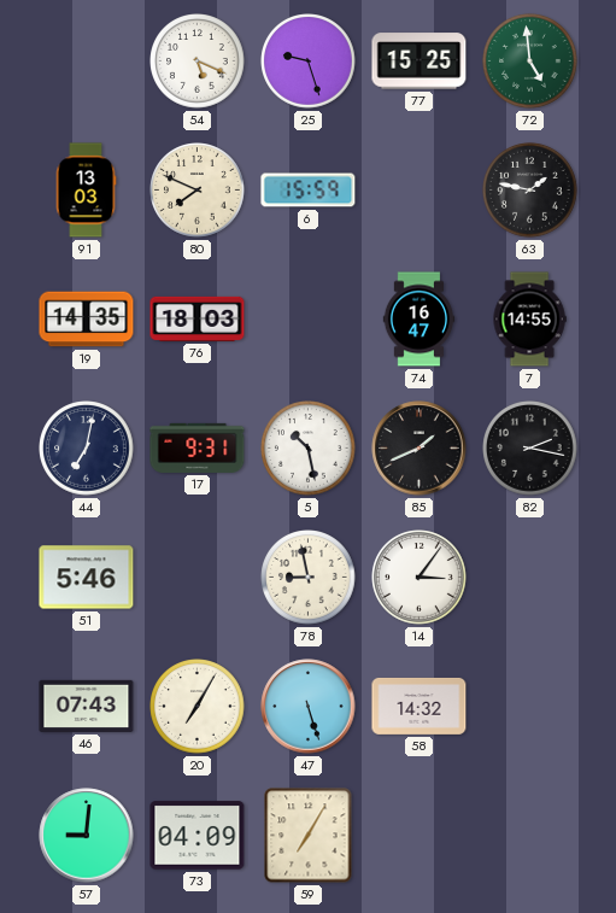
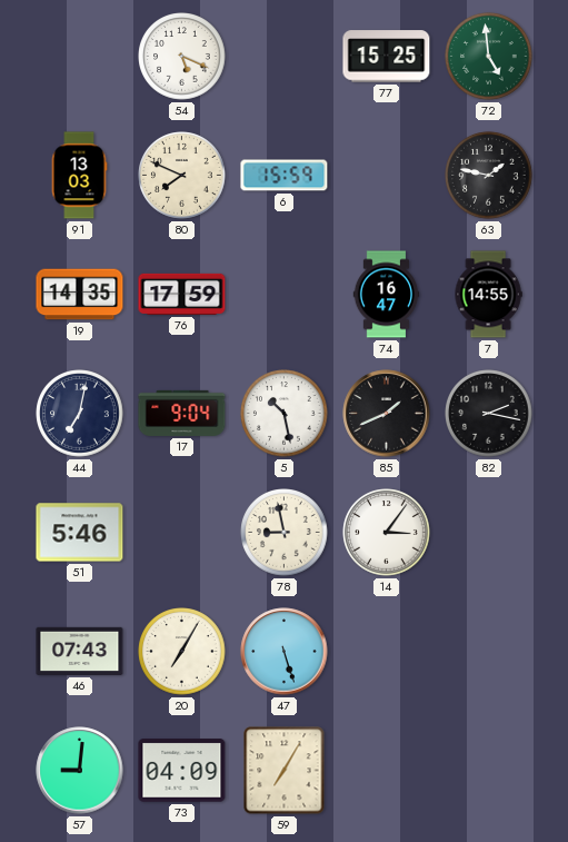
25: 9:27 -> none (309, 62)
76: 18:03 -> 17:59 (182, 294)
17: 9:31 -> 9:04 (182, 413)
58: 14:32 -> none (420, 706)
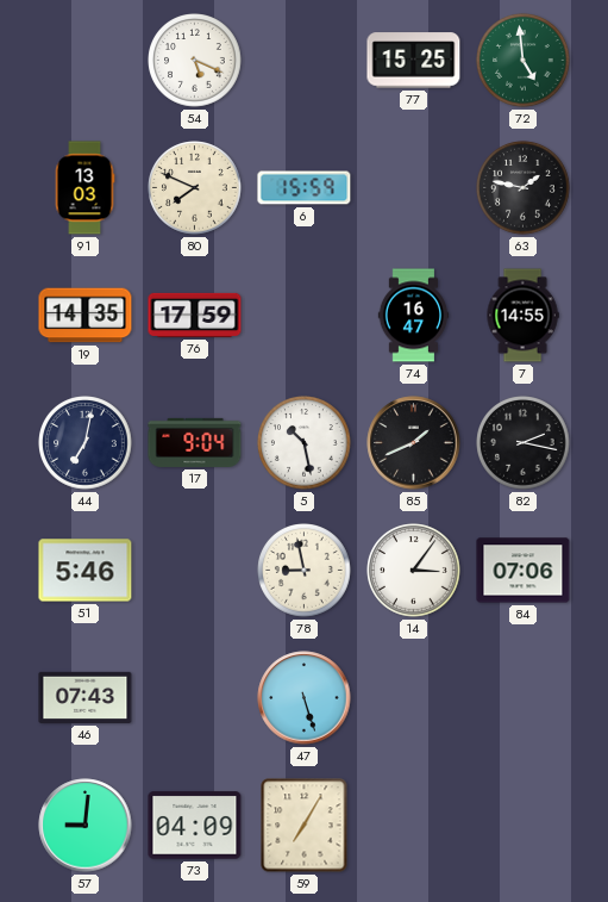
84: none -> 07:06 (524, 571)
20: 7:05 -> none (182, 652)
